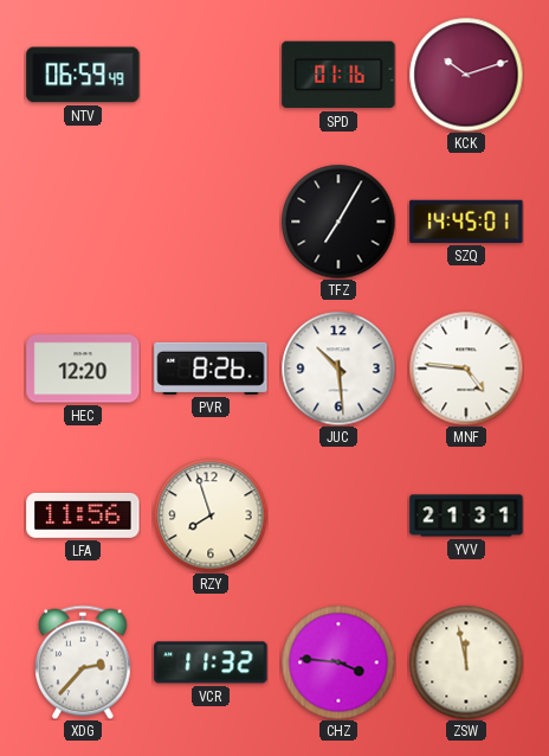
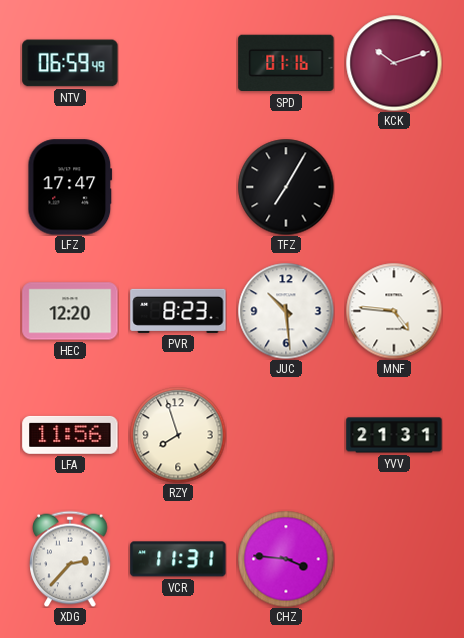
LFZ: none -> 17:47 (70, 187)
SZQ: 14:45 -> none (466, 222)
PVR: 8:26 -> 8:23 (178, 311)
VCR: 11:32 -> 11:31 (178, 559)
ZSW: 11:58 -> none (466, 662)
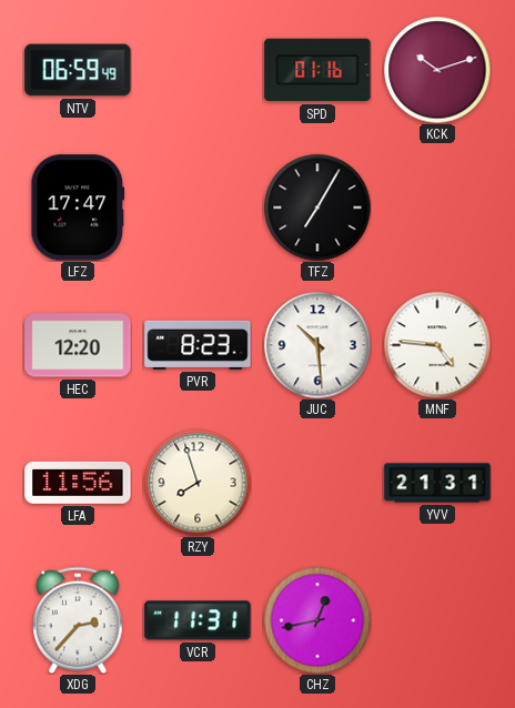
CHZ: 3:46 -> 12:43 (317, 620)
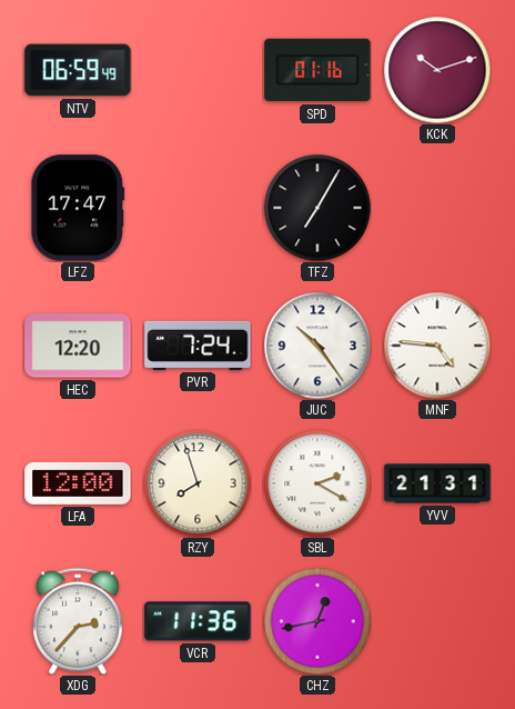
PVR: 8:23 -> 7:24 (198, 346)
JUC: 10:29 -> 10:24 (317, 346)
LFA: 11:56 -> 12:00 (78, 483)
SBL: none -> 2:20 (317, 483)
VCR: 11:31 -> 11:36 (198, 621)
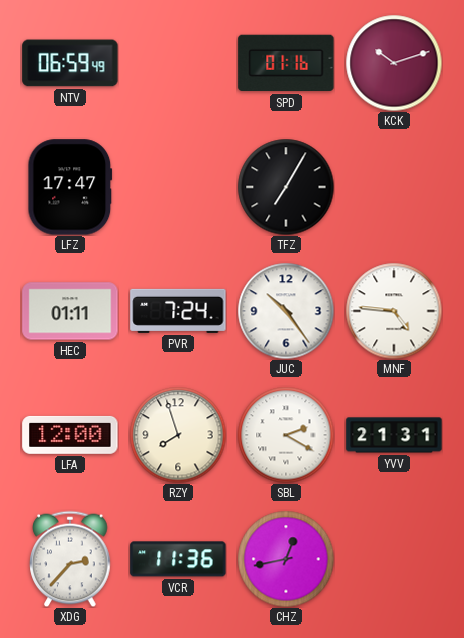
HEC: 12:20 -> 01:11 (70, 311)
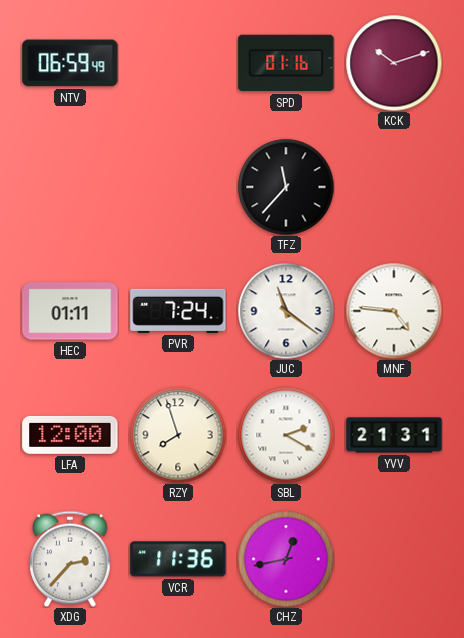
LFZ: 17:47 -> none (70, 187)
TFZ: 7:05 -> 11:37 (286, 187)
JUC: 10:24 -> 11:21 (286, 311)
